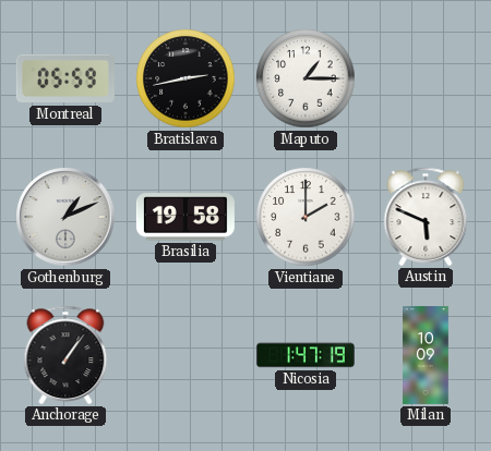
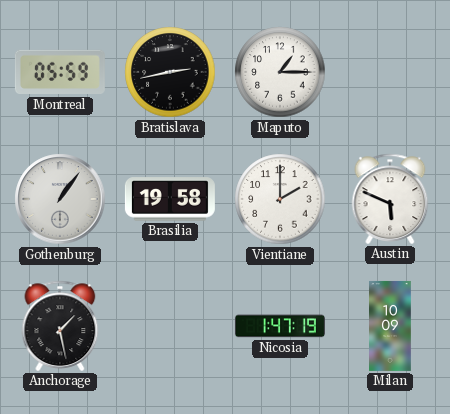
Gothenburg: 1:11 -> 1:06 (60, 199)
Anchorage: 1:06 -> 1:28 (60, 326)
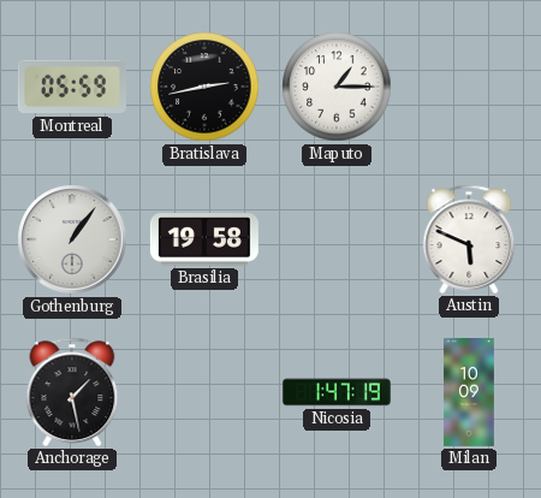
Vientiane: 2:00 -> none (280, 199)
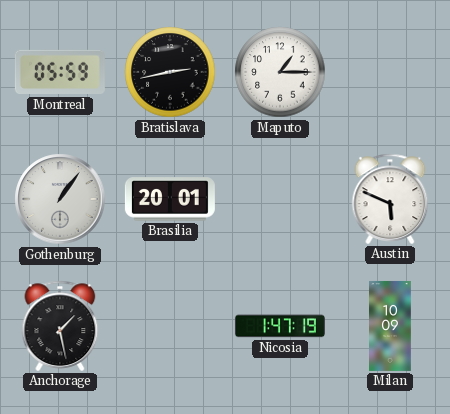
Brasilia: 19:58 -> 20:01 (170, 199)
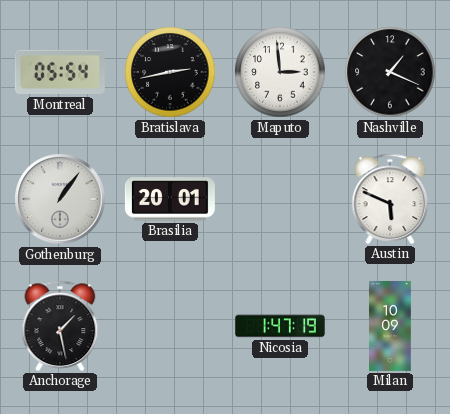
Montreal: 05:59 -> 05:54 (60, 72)
Maputo: 1:15 -> 2:59 (280, 72)
Nashville: none -> 1:19 (390, 72)
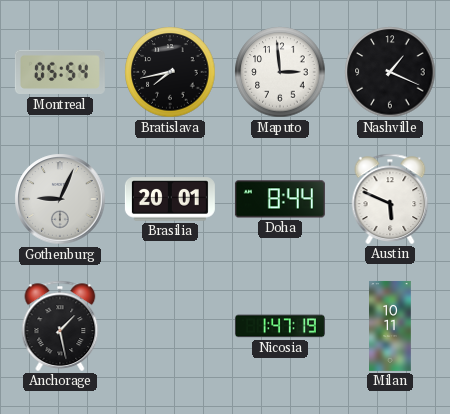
Bratislava: 2:43 -> 7:43 (170, 72)
Gothenburg: 1:06 -> 9:04 (60, 199)
Doha: none -> 8:44 (280, 199)
Milan: 10:09 -> 10:11 (391, 326)
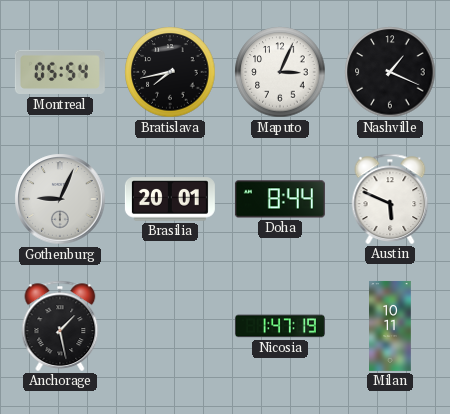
Maputo: 2:59 -> 3:04 (280, 72)
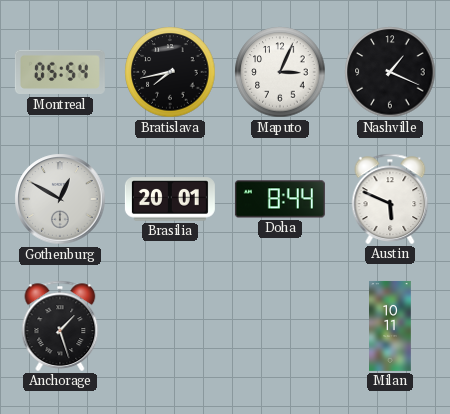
Gothenburg: 9:04 -> 12:50 (60, 199)
Anchorage: 1:28 -> 1:27 (60, 326)
Nicosia: 1:47 -> none (280, 326)
